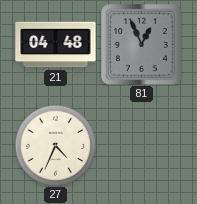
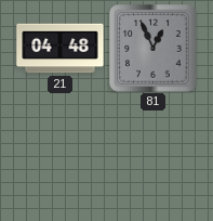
27: 4:34 -> none (55, 145)
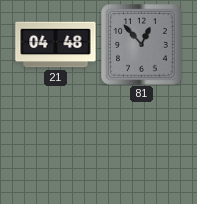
81: 12:56 -> 12:53 (142, 45)
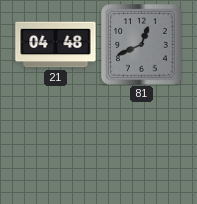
81: 12:53 -> 12:41 (142, 45)
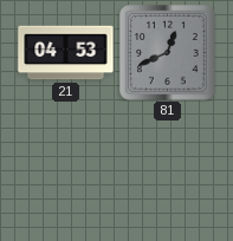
21: 04:48 -> 04:53 (66, 53)
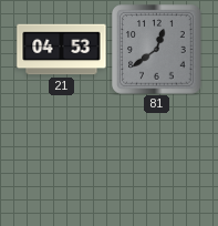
81: 12:41 -> 12:39 (157, 50)
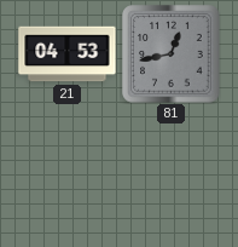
81: 12:39 -> 12:43 (172, 54)
